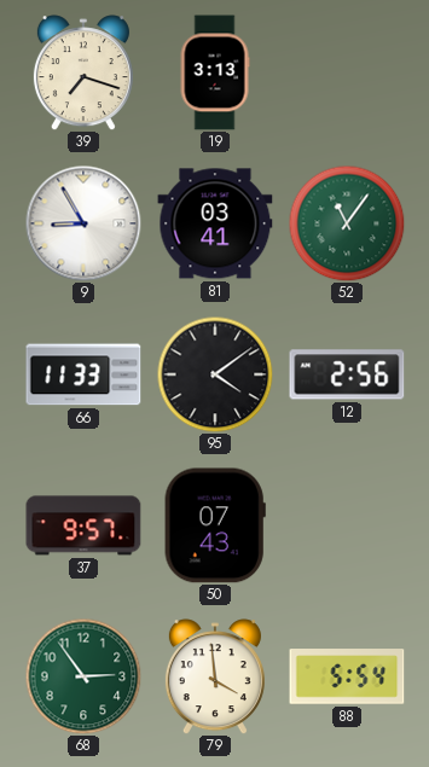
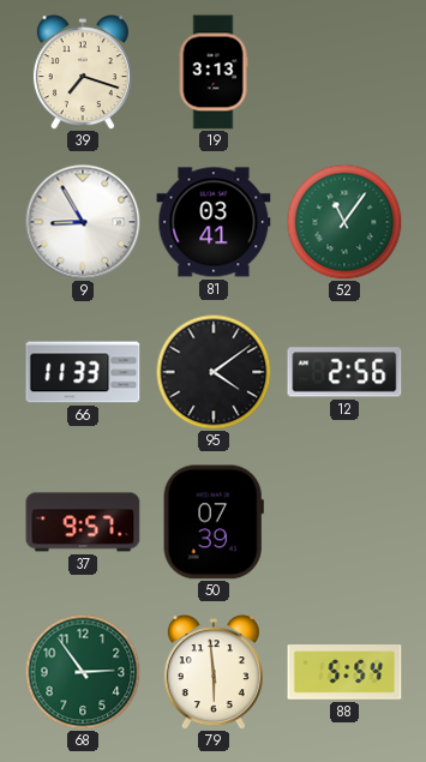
50: 07:43 -> 07:39 (214, 522)
79: 3:59 -> 5:59 (214, 672)
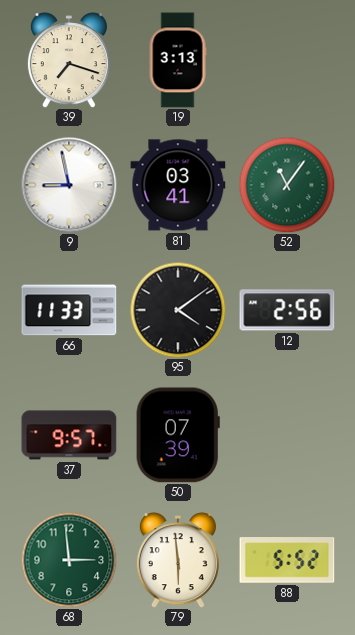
9: 8:55 -> 8:58 (69, 185)
68: 2:54 -> 2:59 (69, 560)
88: 5:54 -> 5:52 (287, 560)
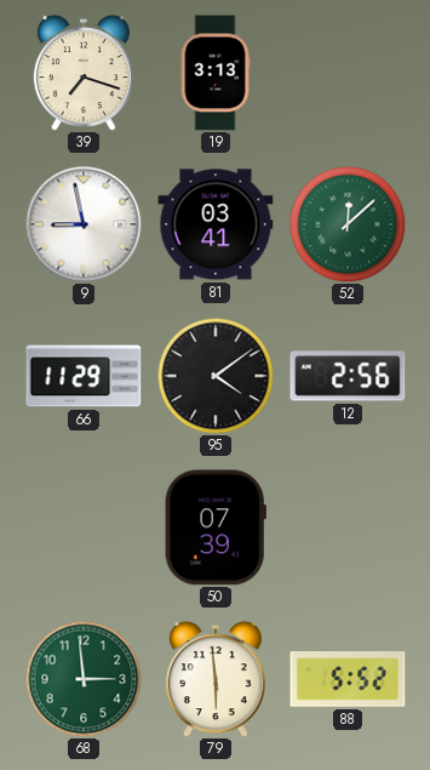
52: 11:06 -> 12:08 (348, 224)
66: 11:33 -> 11:29 (84, 376)
37: 9:57 -> none (69, 435)
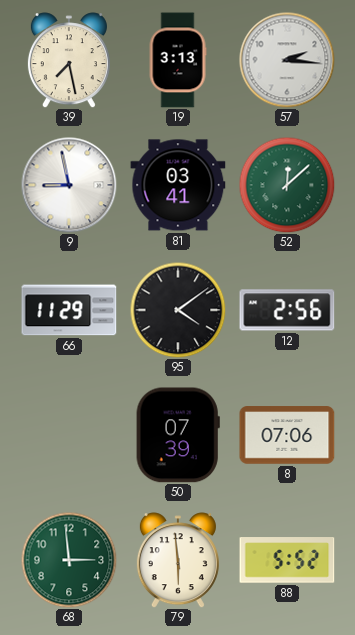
39: 7:18 -> 7:28 (69, 60)
57: none -> 2:16 (287, 60)
8: none -> 07:06 (287, 435)
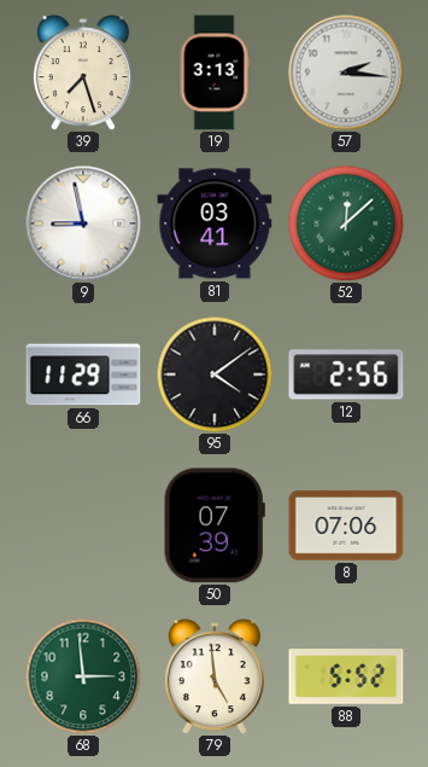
39: 7:28 -> 7:27 (83, 72)
79: 5:59 -> 4:59 (215, 676)
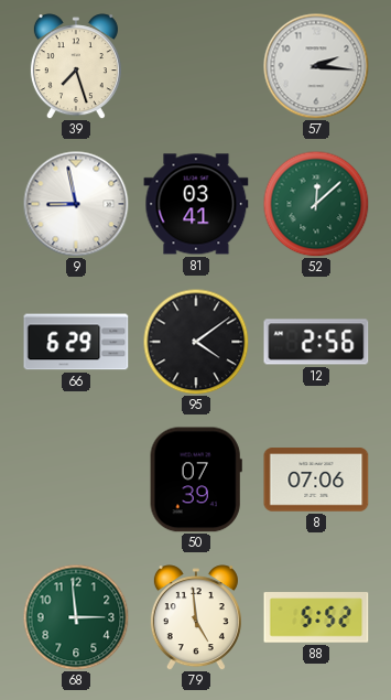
19: 3:13 -> none (215, 72)
66: 11:29 -> 6:29 (76, 342)
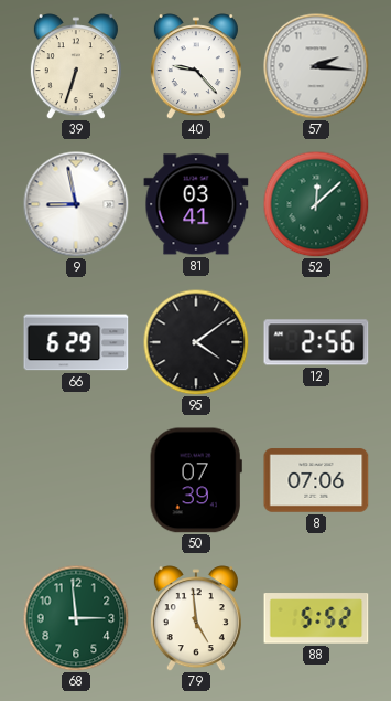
39: 7:27 -> 6:33 (76, 66)
40: none -> 9:23 (196, 66)
